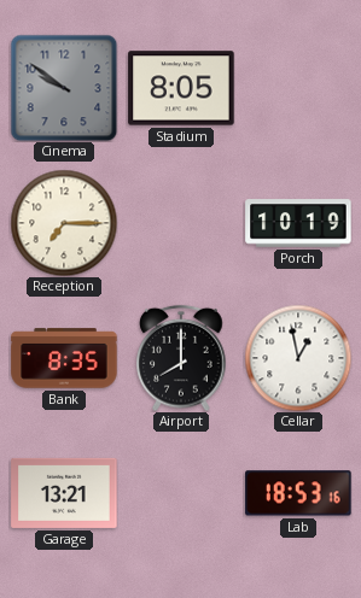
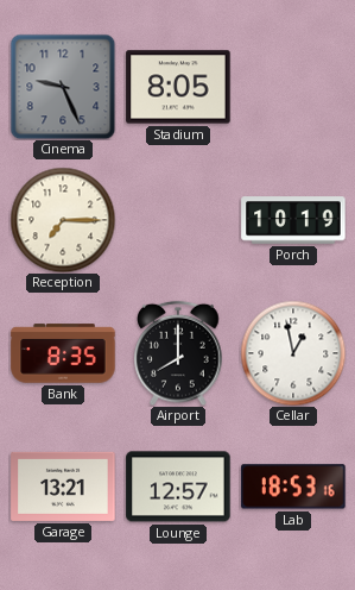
Cinema: 9:51 -> 9:26 (63, 87)
Lounge: none -> 12:57 (178, 487)
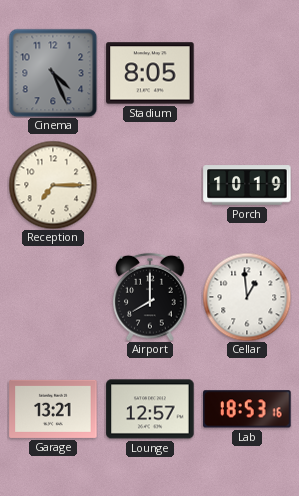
Cinema: 9:26 -> 4:26 (53, 73)
Bank: 8:35 -> none (63, 353)
Cellar: 12:58 -> 12:59 (247, 297)
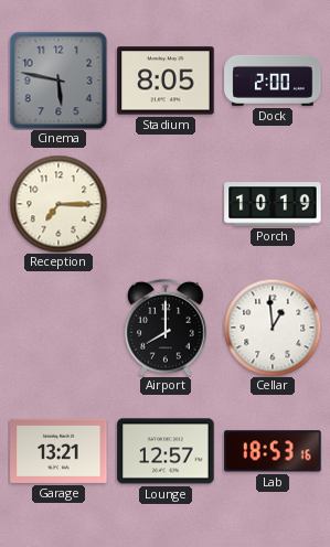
Cinema: 4:26 -> 5:47 (58, 81)
Dock: none -> 2:00 (273, 81)
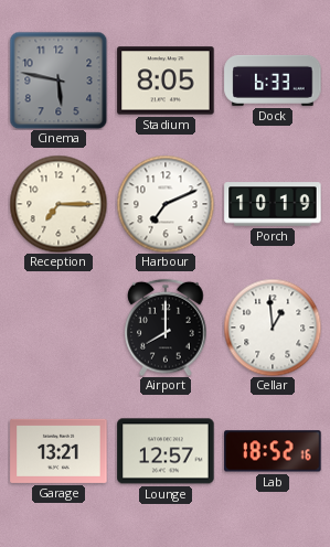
Dock: 2:00 -> 6:33 (273, 81)
Harbour: none -> 7:11 (166, 204)
Lab: 18:53 -> 18:52 (273, 451)
